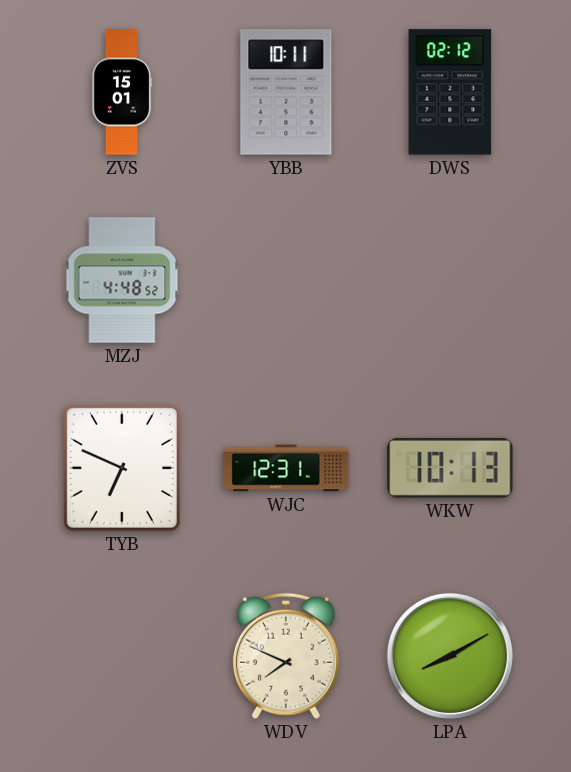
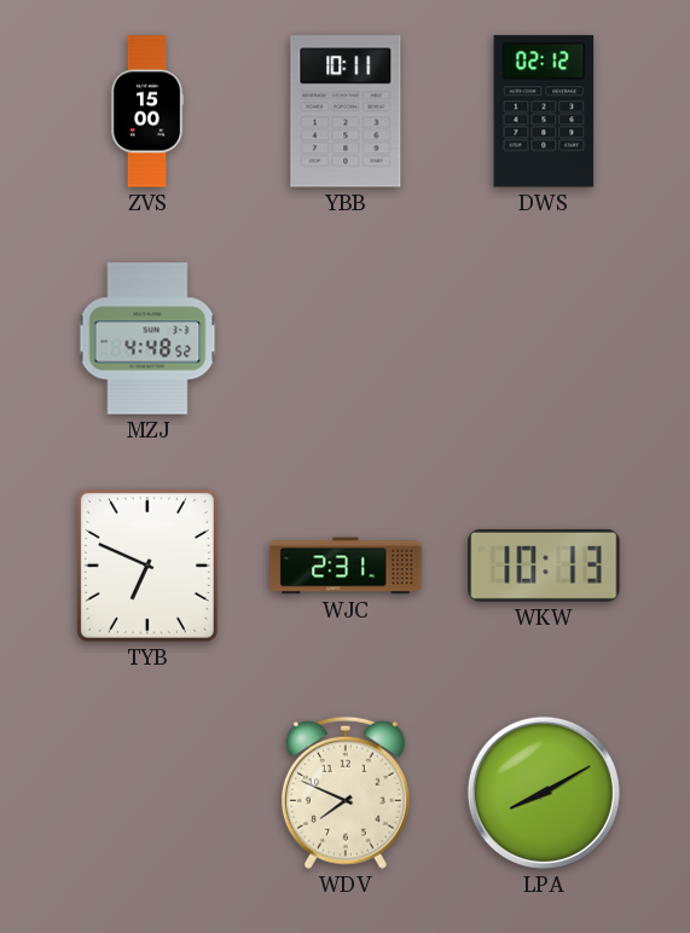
ZVS: 15:01 -> 15:00 (147, 111)
WJC: 12:31 -> 2:31 (346, 566)
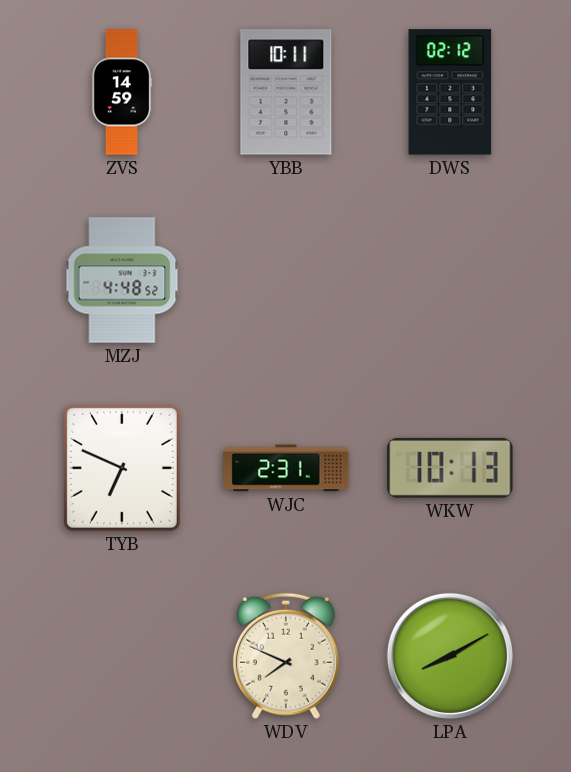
ZVS: 15:00 -> 14:59 (122, 92)
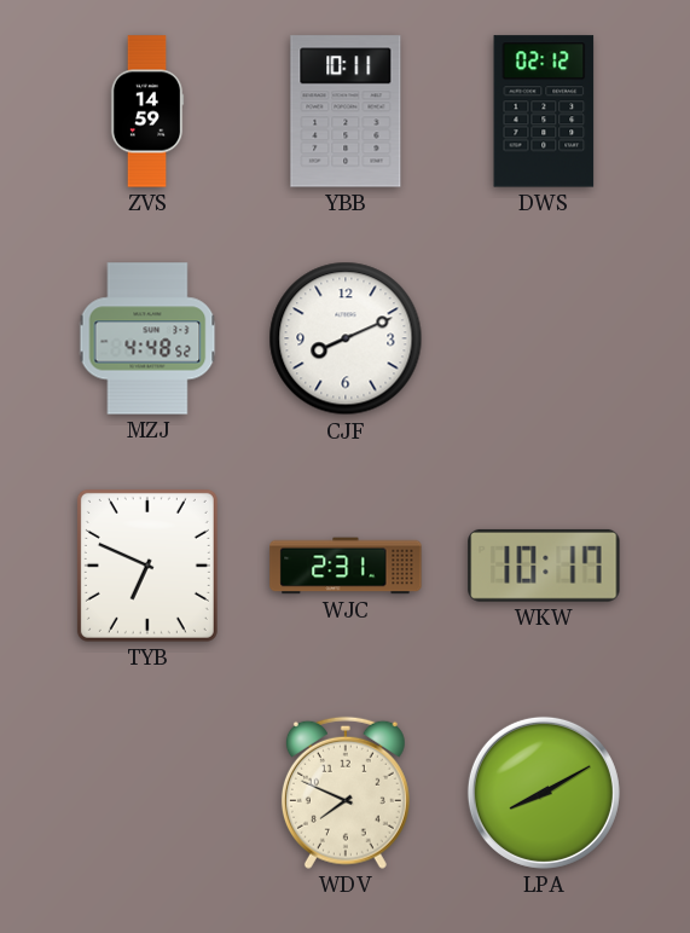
CJF: none -> 8:11 (346, 338)
WKW: 10:13 -> 10:17 (544, 566)
